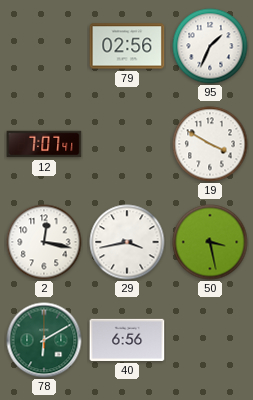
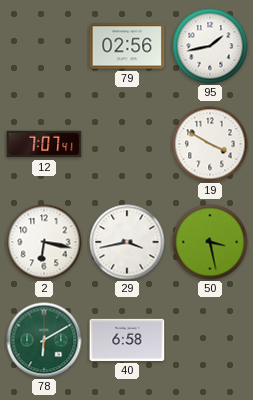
95: 1:34 -> 1:43 (210, 46)
2: 12:17 -> 6:17 (44, 242)
40: 6:56 -> 6:58 (127, 340)
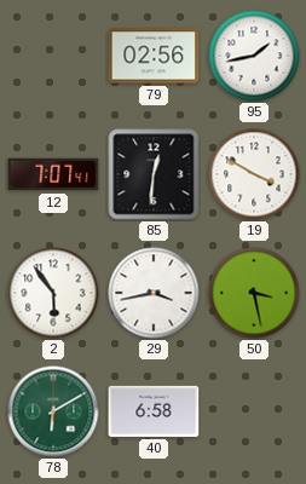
85: none -> 12:31 (154, 174)
2: 6:17 -> 5:54 (53, 293)
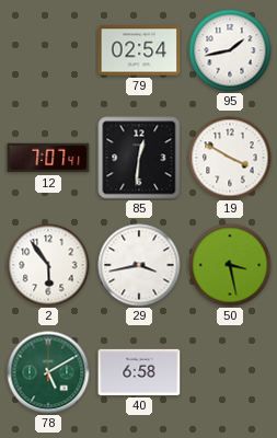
79: 02:56 -> 02:54 (139, 50)
78: 6:10 -> 5:10 (48, 372)
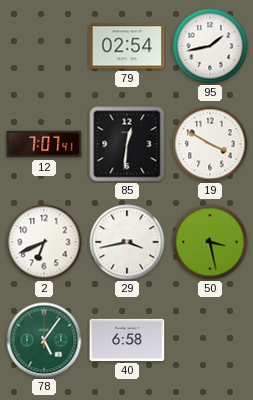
2: 5:54 -> 6:41 (44, 242)
78: 5:10 -> 5:06 (44, 340)
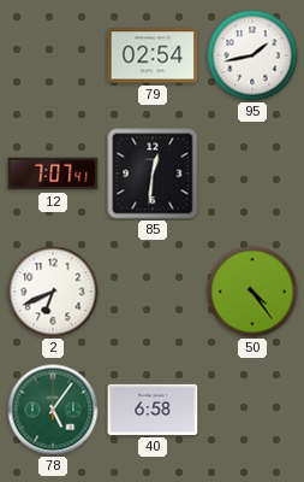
19: 3:50 -> none (210, 144)
29: 3:43 -> none (127, 242)
50: 3:28 -> 4:24 (252, 292)
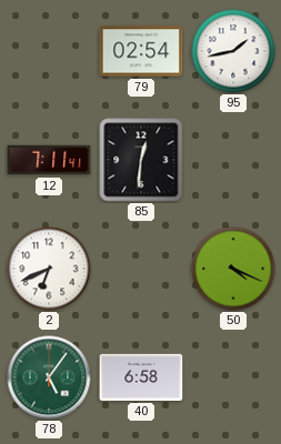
12: 7:07 -> 7:11 (49, 160)
50: 4:24 -> 4:19 (233, 269)
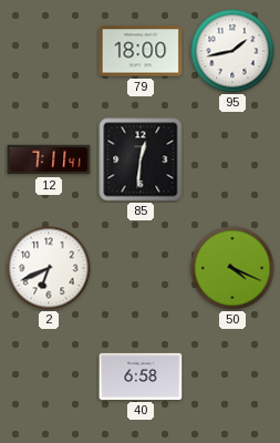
79: 02:54 -> 18:00 (141, 51)
78: 5:06 -> none (49, 377)
